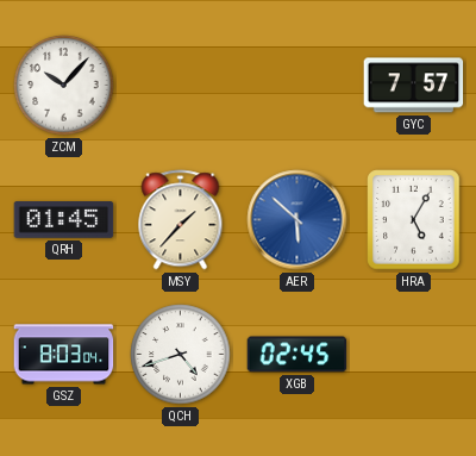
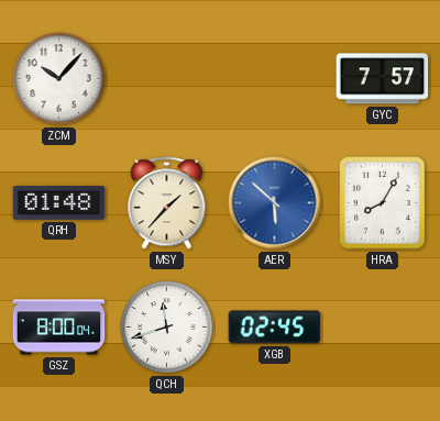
QRH: 01:45 -> 01:48 (59, 203)
HRA: 5:05 -> 8:05 (383, 203)
GSZ: 8:03 -> 8:00 (59, 328)
QCH: 4:42 -> 11:42 (167, 328)
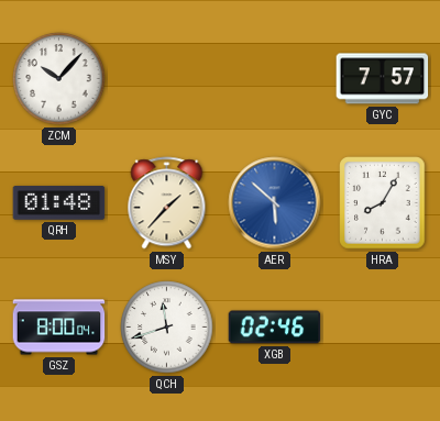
XGB: 02:45 -> 02:46 (275, 328)
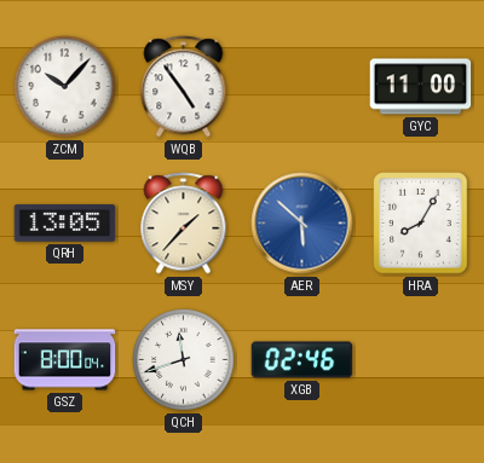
WQB: none -> 4:54 (184, 87)
GYC: 7:57 -> 11:00 (421, 87)
QRH: 01:48 -> 13:05 (65, 224)
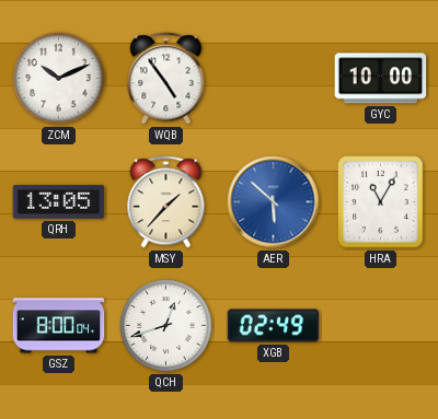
ZCM: 10:07 -> 10:11 (59, 79)
GYC: 11:00 -> 10:00 (381, 79)
HRA: 8:05 -> 11:05 (381, 202)
QCH: 11:42 -> 12:42 (166, 326)
XGB: 02:46 -> 02:49 (274, 326)
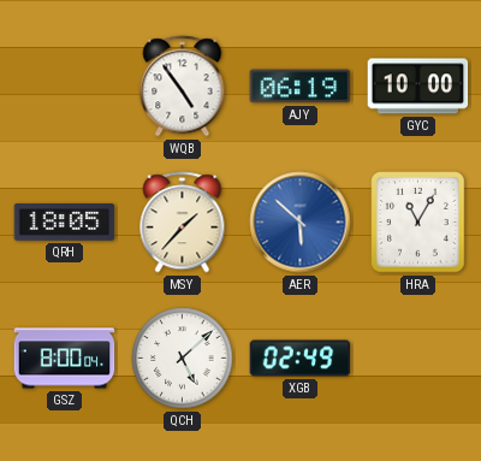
ZCM: 10:11 -> none (59, 79)
AJY: none -> 06:19 (301, 87)
QRH: 13:05 -> 18:05 (65, 223)
QCH: 12:42 -> 5:08 (183, 359)
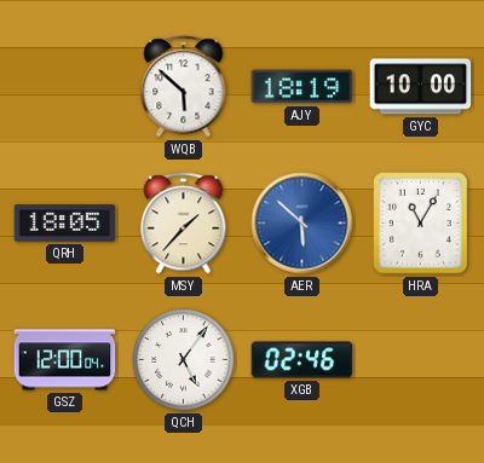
WQB: 4:54 -> 5:52 (184, 87)
AJY: 06:19 -> 18:19 (302, 87)
GSZ: 8:00 -> 12:00 (65, 360)
QCH: 5:08 -> 5:06 (184, 360)
XGB: 02:49 -> 02:46 (302, 360)
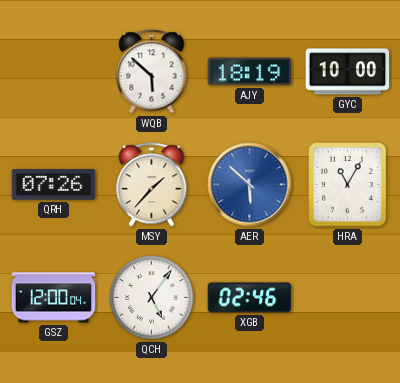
QRH: 18:05 -> 07:26 (54, 185)
